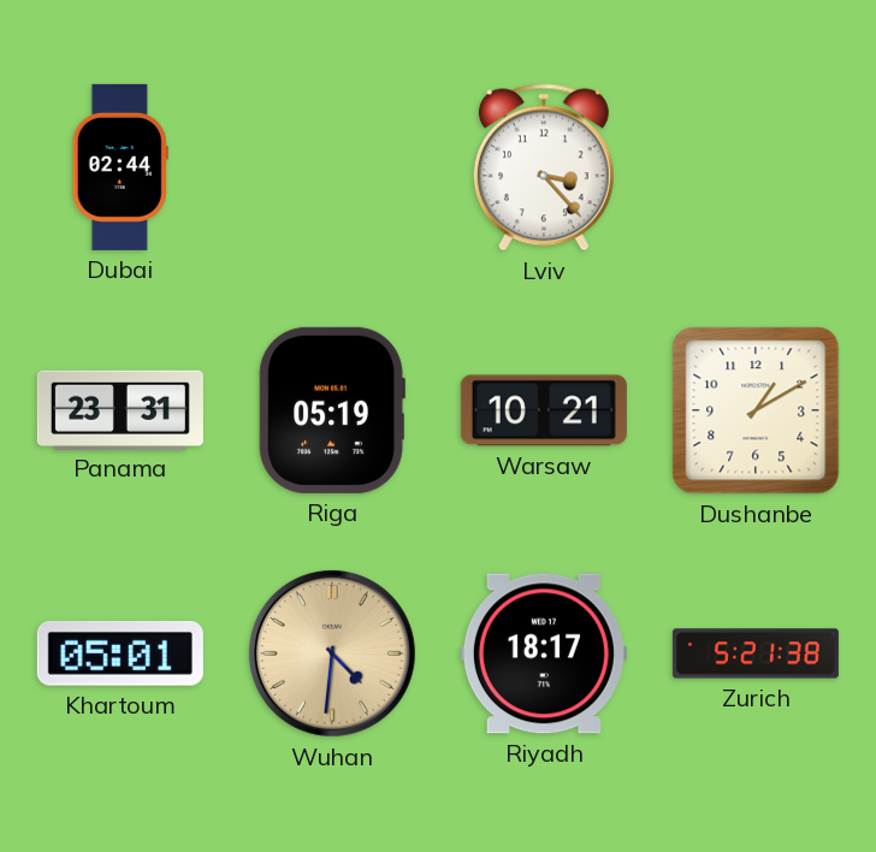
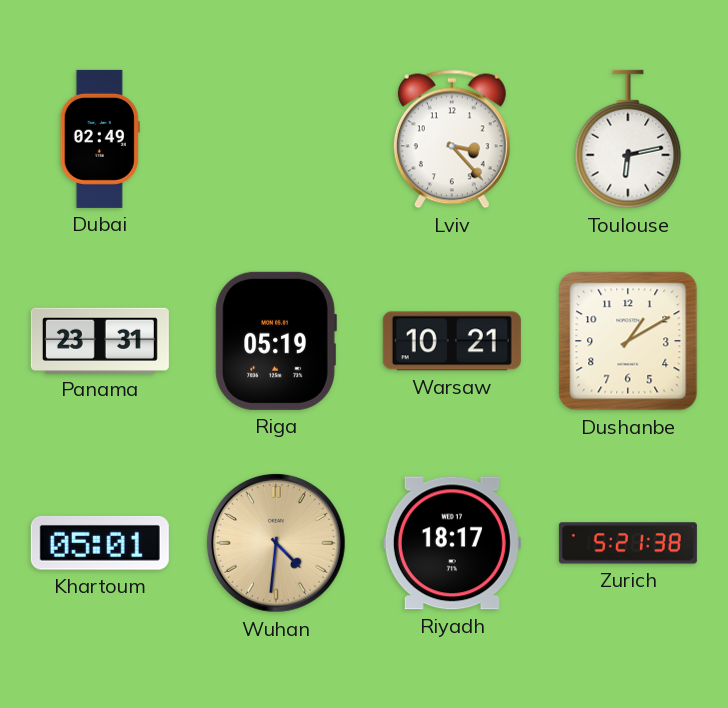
Dubai: 02:44 -> 02:49 (100, 139)
Toulouse: none -> 6:13 (628, 139)
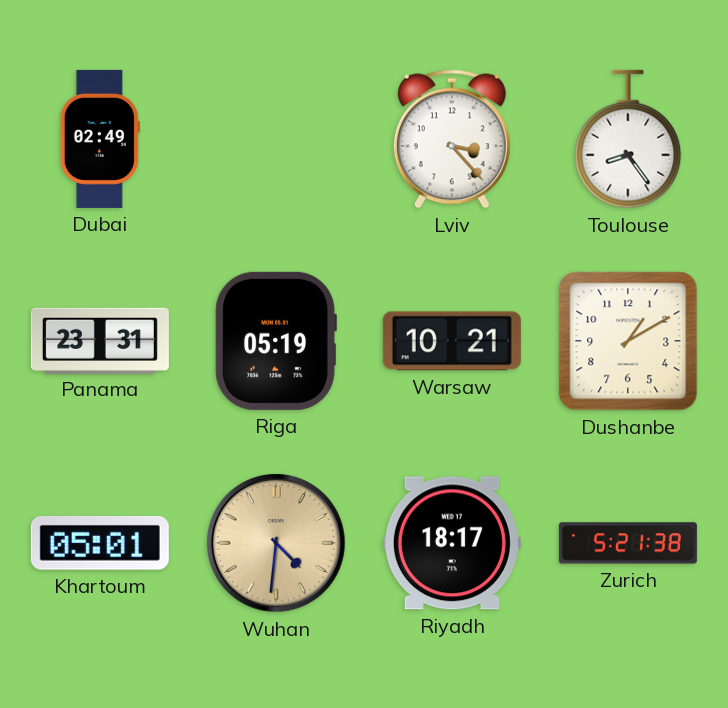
Toulouse: 6:13 -> 8:24 (628, 139)
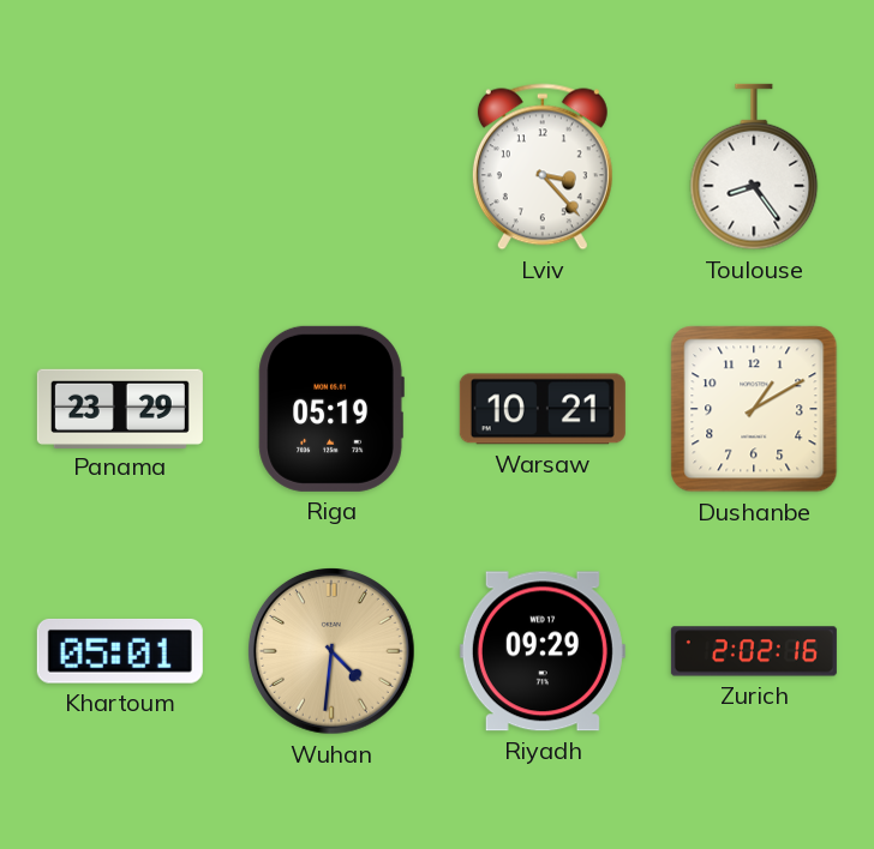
Dubai: 02:49 -> none (100, 139)
Panama: 23:31 -> 23:29 (120, 408)
Riyadh: 18:17 -> 09:29 (543, 651)
Zurich: 5:21 -> 2:02 (754, 651)
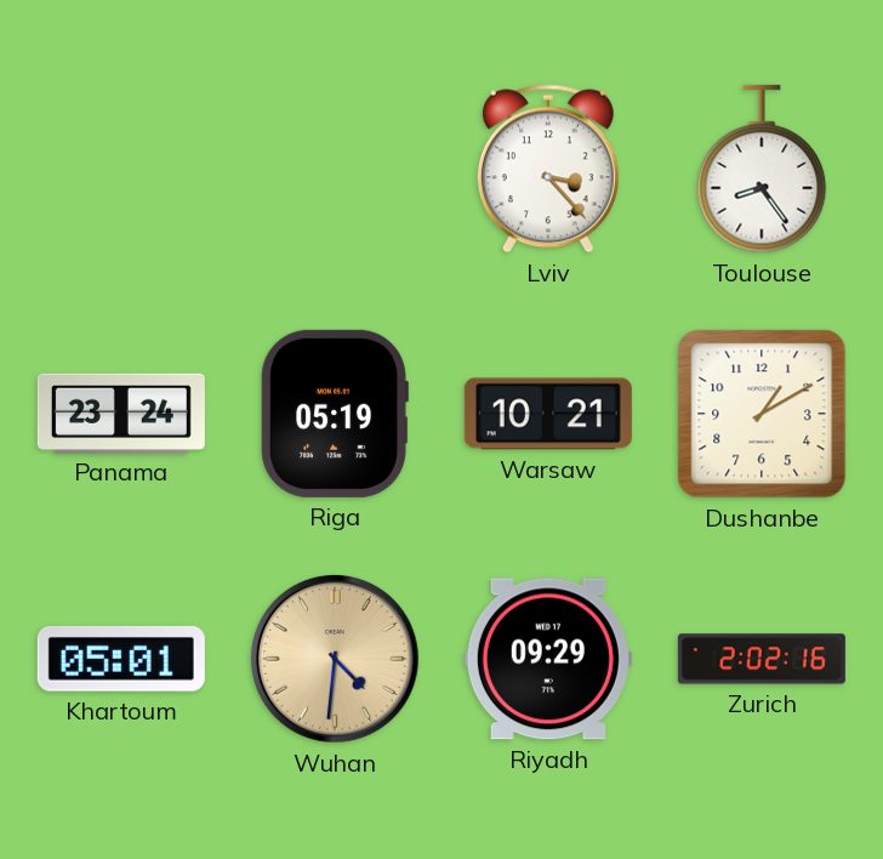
Panama: 23:29 -> 23:24 (121, 413)
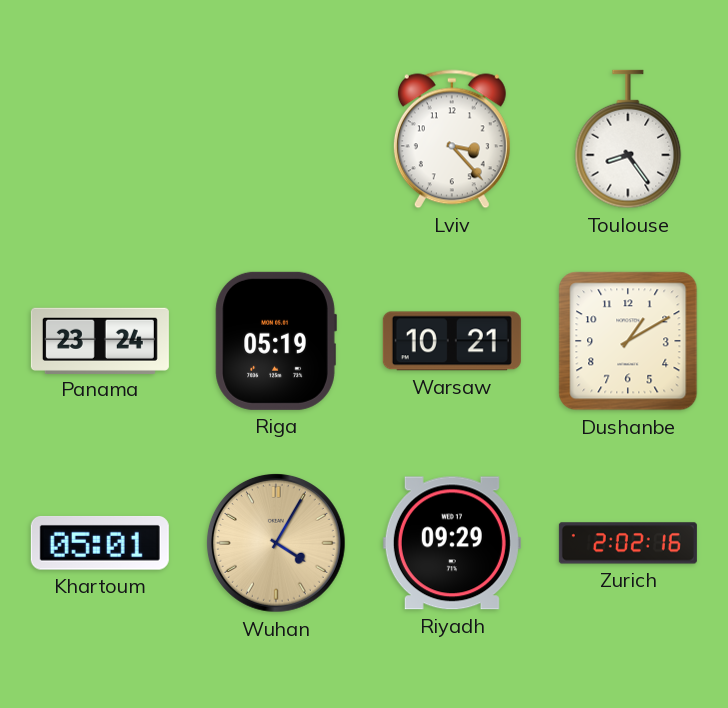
Wuhan: 4:31 -> 4:05 (277, 544)
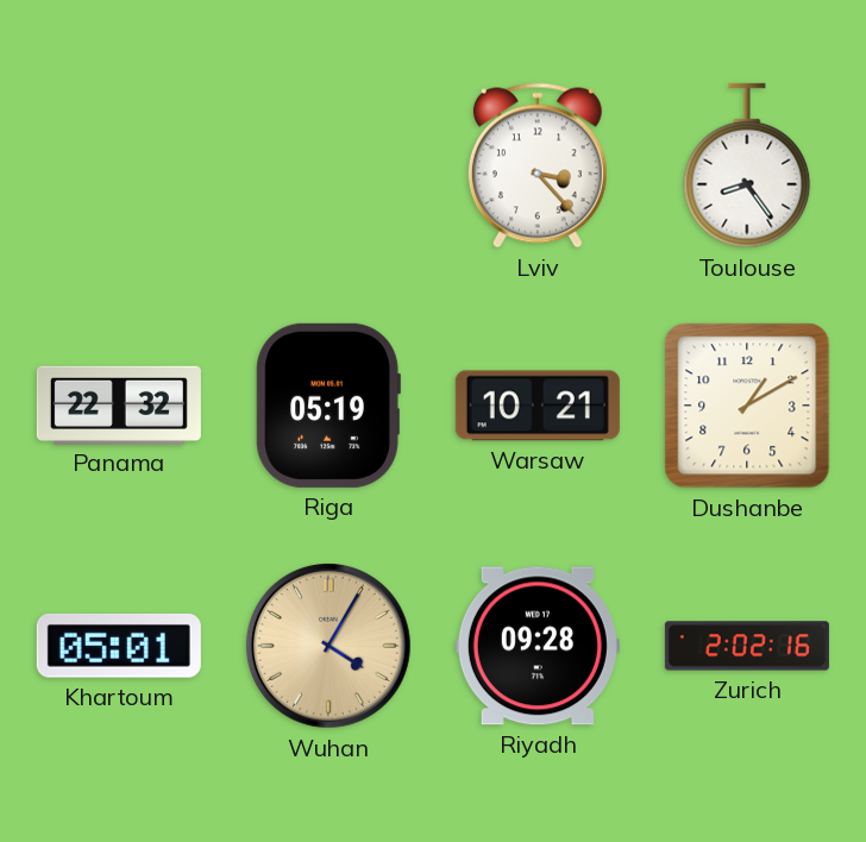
Panama: 23:24 -> 22:32 (119, 404)
Riyadh: 09:29 -> 09:28 (538, 646)
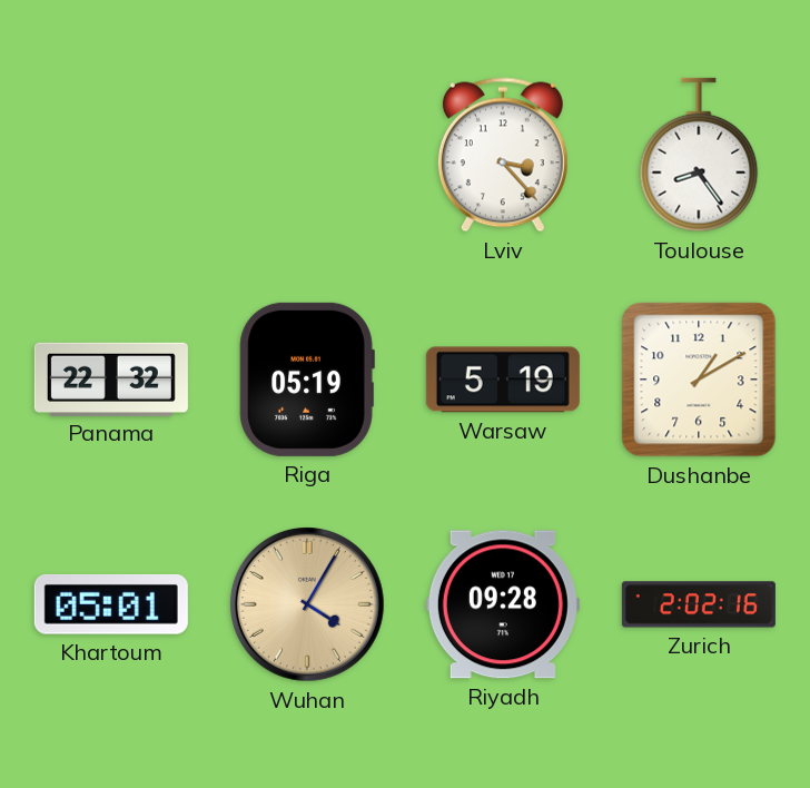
Warsaw: 10:21 -> 5:19 (503, 380)
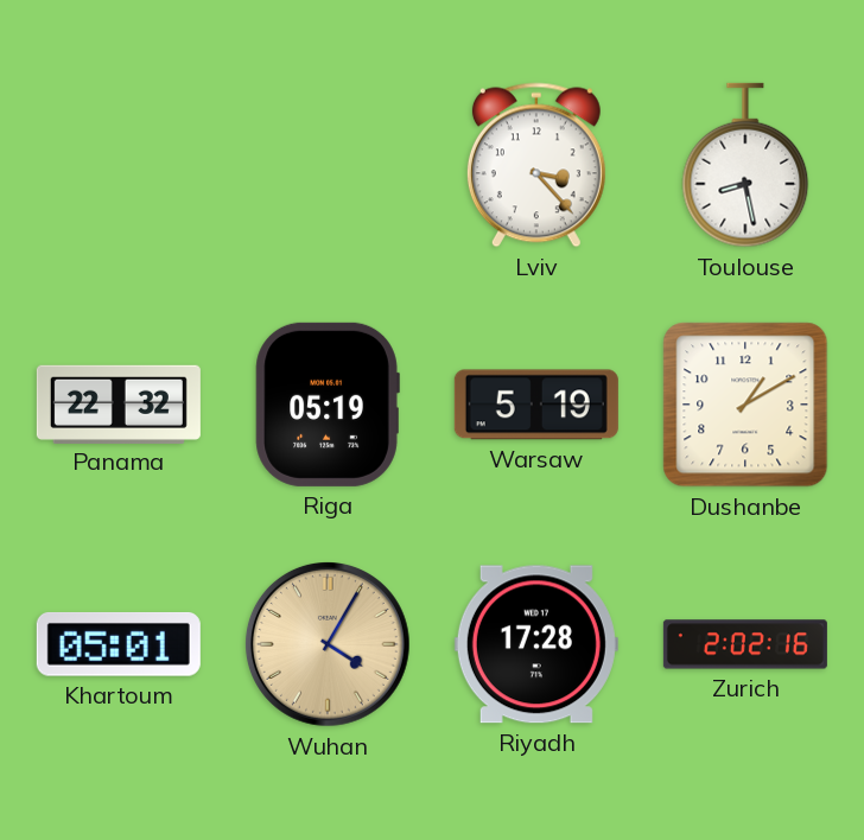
Toulouse: 8:24 -> 8:28 (745, 165)
Riyadh: 09:28 -> 17:28 (536, 644)
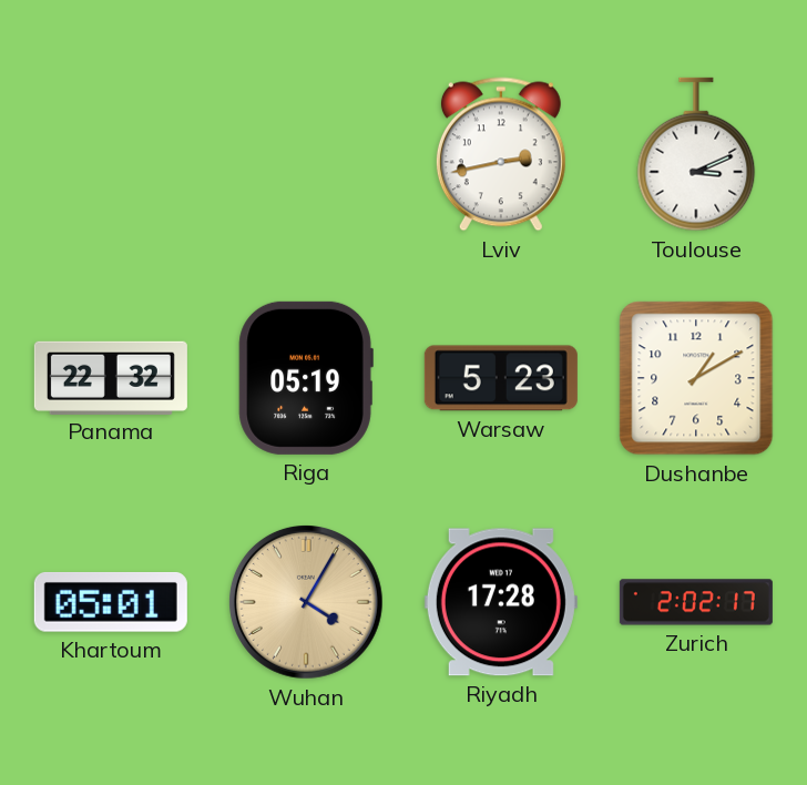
Lviv: 3:23 -> 2:43 (501, 154)
Toulouse: 8:28 -> 3:11 (696, 154)
Warsaw: 5:19 -> 5:23 (501, 378)
Zurich: 2:02:16 -> 2:02:17 (696, 602)
